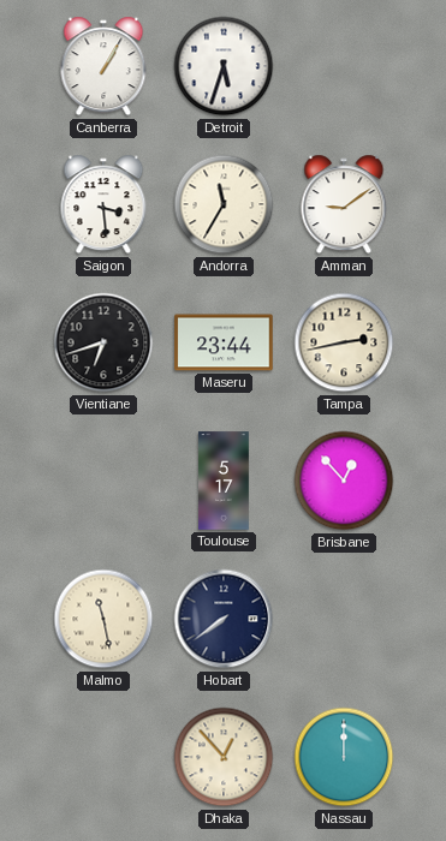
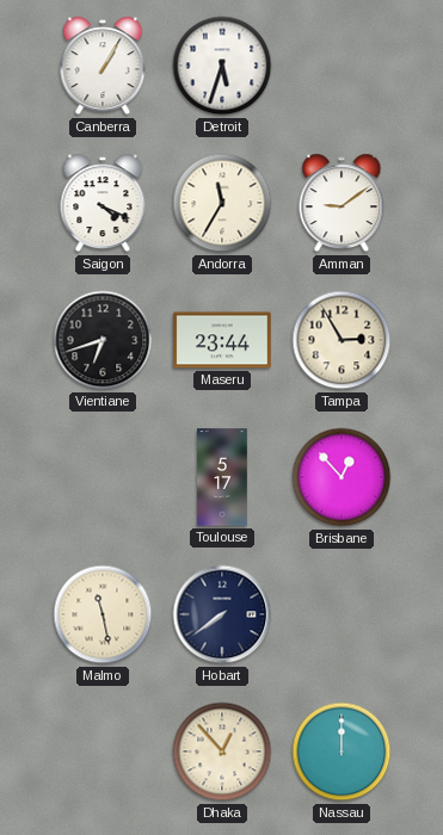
Saigon: 3:29 -> 4:19 (103, 203)
Tampa: 2:43 -> 2:55 (342, 340)
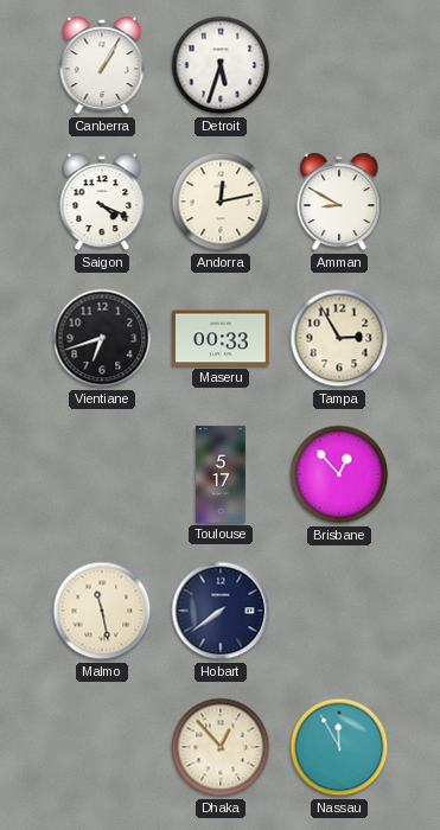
Andorra: 11:35 -> 12:13 (221, 202)
Amman: 9:09 -> 8:50 (339, 202)
Maseru: 23:44 -> 00:33 (221, 338)
Nassau: 12:00 -> 11:55 (339, 747)
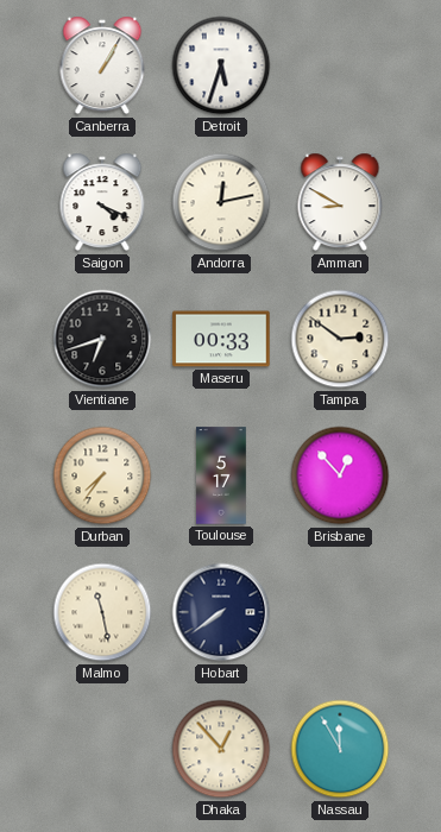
Tampa: 2:55 -> 2:51 (340, 339)
Durban: none -> 7:36 (102, 475)
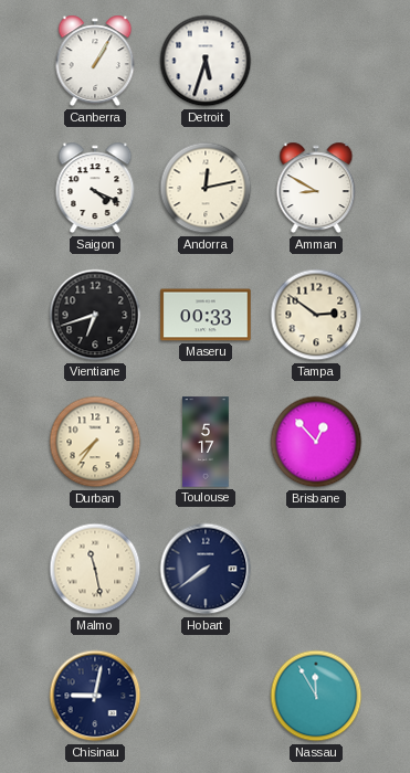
Chisinau: none -> 9:02 (95, 696)
Dhaka: 12:53 -> none (221, 749)
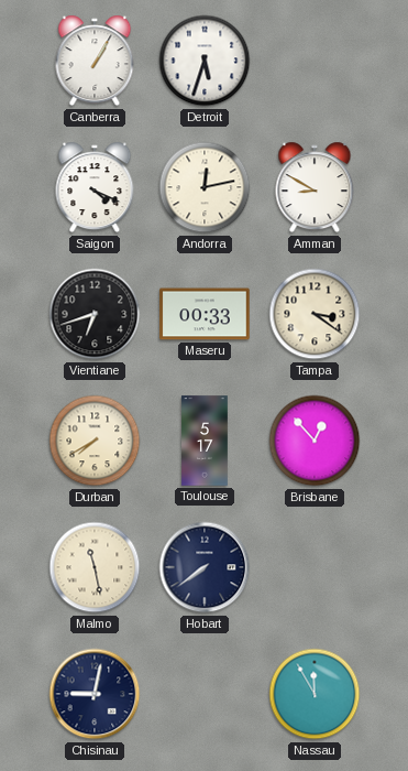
Tampa: 2:51 -> 3:21 (315, 314)
Durban: 7:36 -> 7:40 (95, 441)
